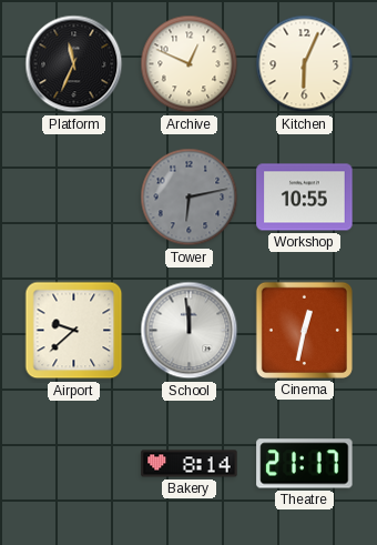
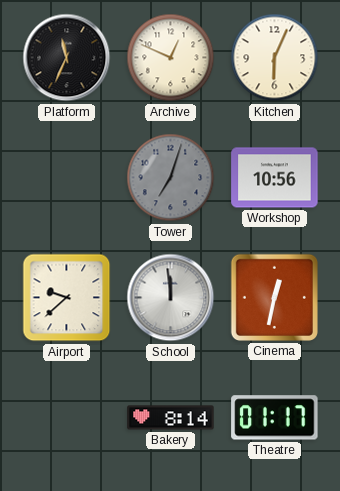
Tower: 6:13 -> 7:03 (171, 178)
Workshop: 10:55 -> 10:56 (275, 178)
Theatre: 21:17 -> 01:17 (275, 418)
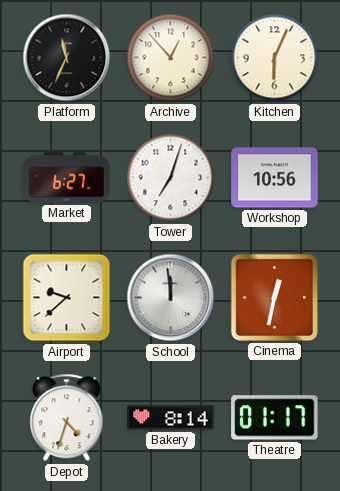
Archive: 12:49 -> 12:53 (171, 58)
Market: none -> 6:27 (67, 178)
Tower dial: grey -> white (171, 178)
Depot: none -> 4:33 (67, 418)
